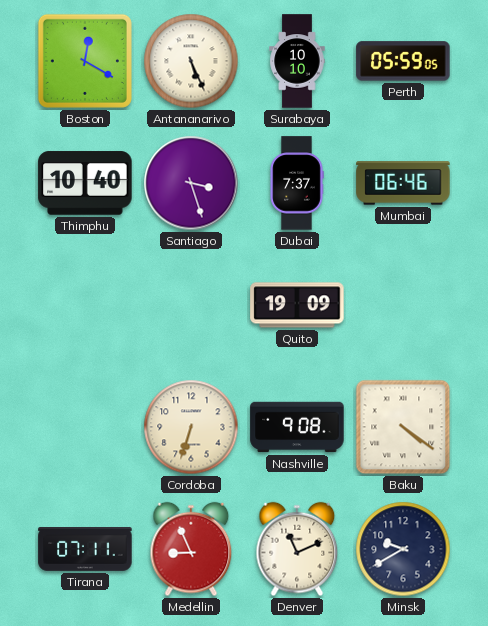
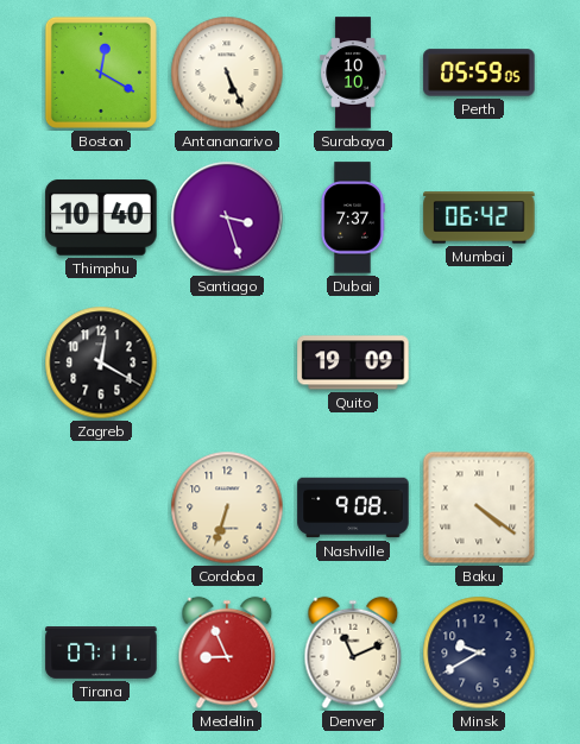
Mumbai: 06:46 -> 06:42 (479, 217)
Zagreb: none -> 12:20 (101, 362)
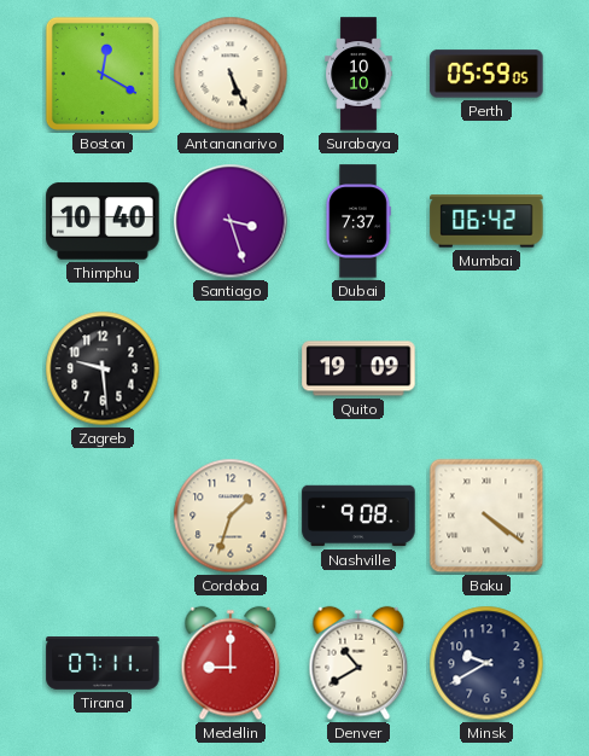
Zagreb: 12:20 -> 9:29 (103, 368)
Cordoba: 6:33 -> 1:33 (231, 516)
Medellin: 8:56 -> 9:00 (231, 663)
Denver: 11:11 -> 10:40 (358, 663)
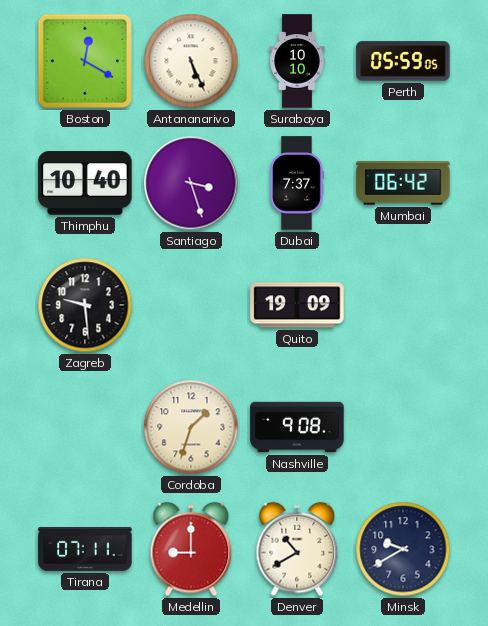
Baku: 4:21 -> none (486, 516)
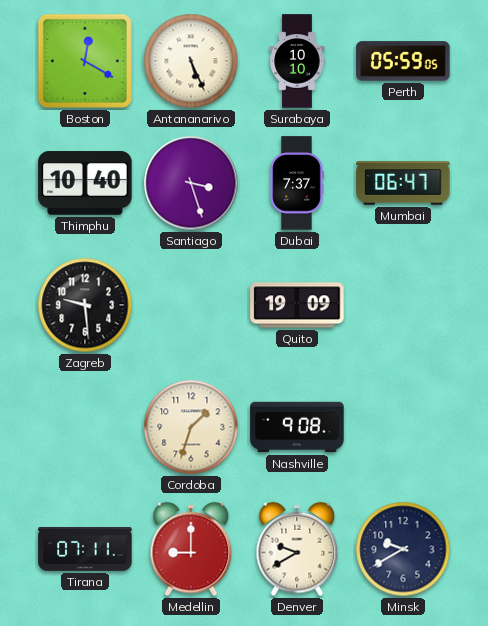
Mumbai: 06:42 -> 06:47 (403, 183)
Denver: 10:40 -> 9:40 (297, 549)
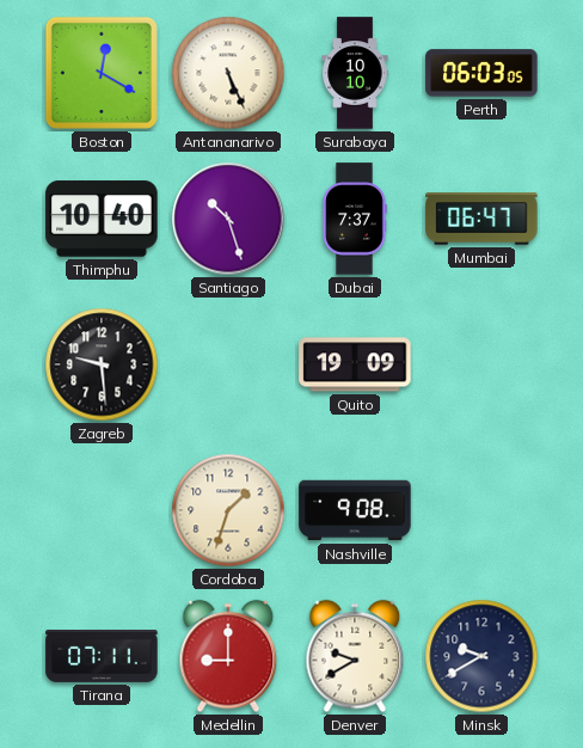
Perth: 05:59 -> 06:03 (481, 73)
Santiago: 3:27 -> 10:27 (228, 219)
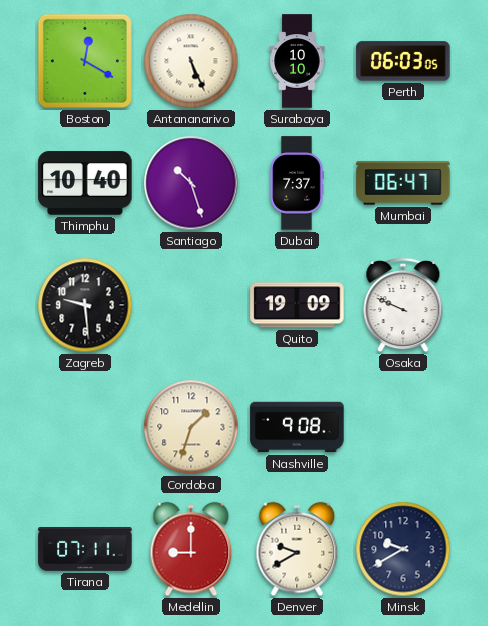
Osaka: none -> 9:49 (403, 306)
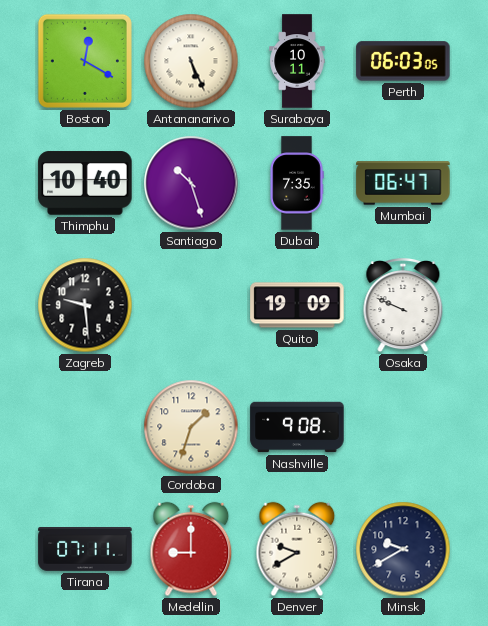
Surabaya: 10:10 -> 10:11 (297, 61)
Dubai: 7:37 -> 7:35 (297, 183)
